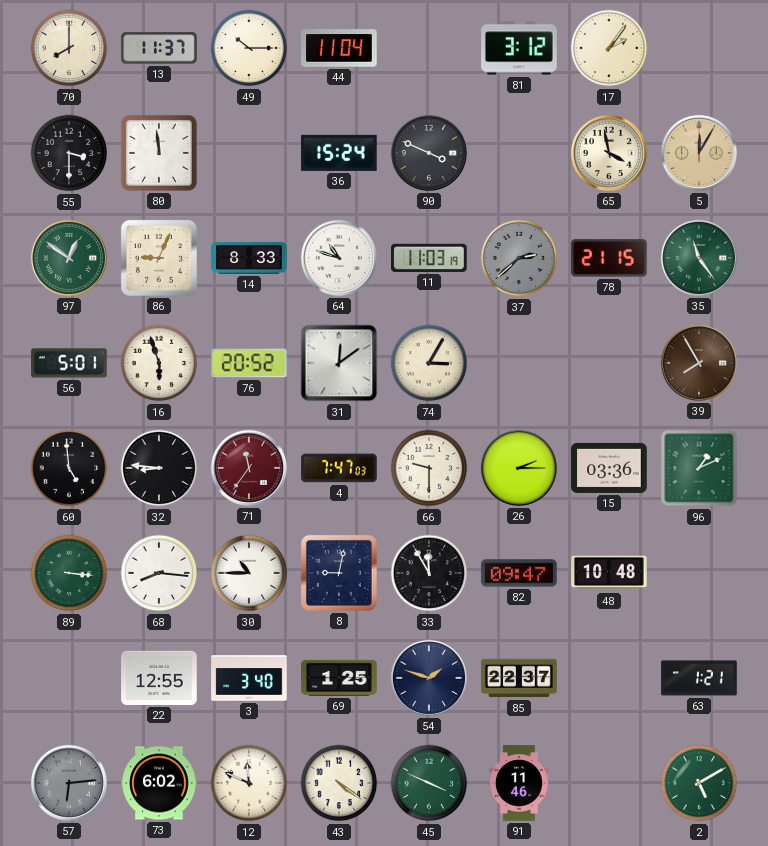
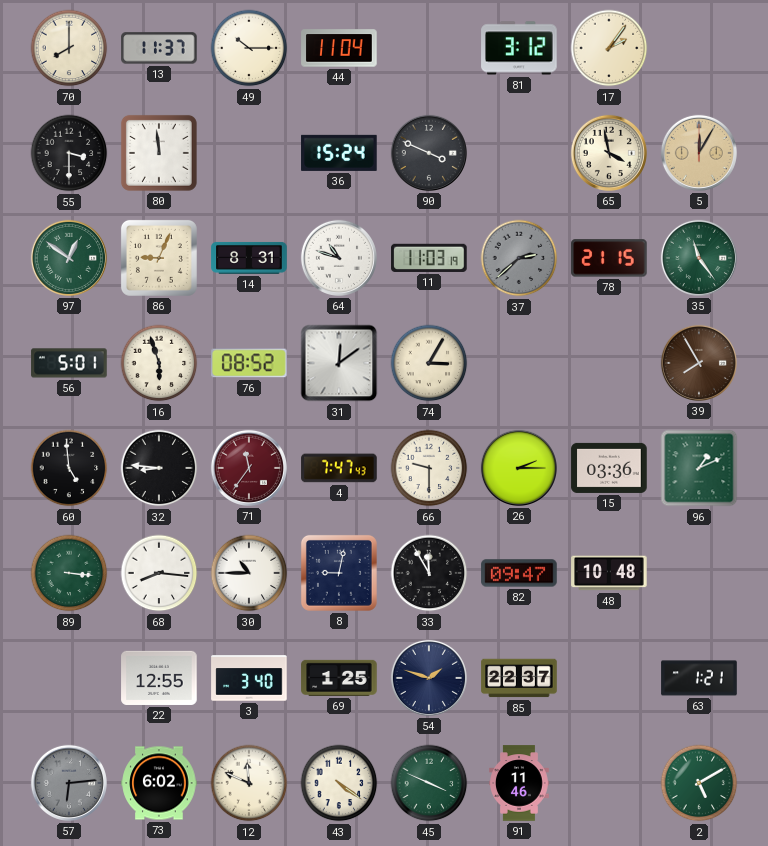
14: 8:33 -> 8:31 (249, 258)
76: 20:52 -> 08:52 (249, 363)
4: 7:47:03 -> 7:47:43 (339, 468)
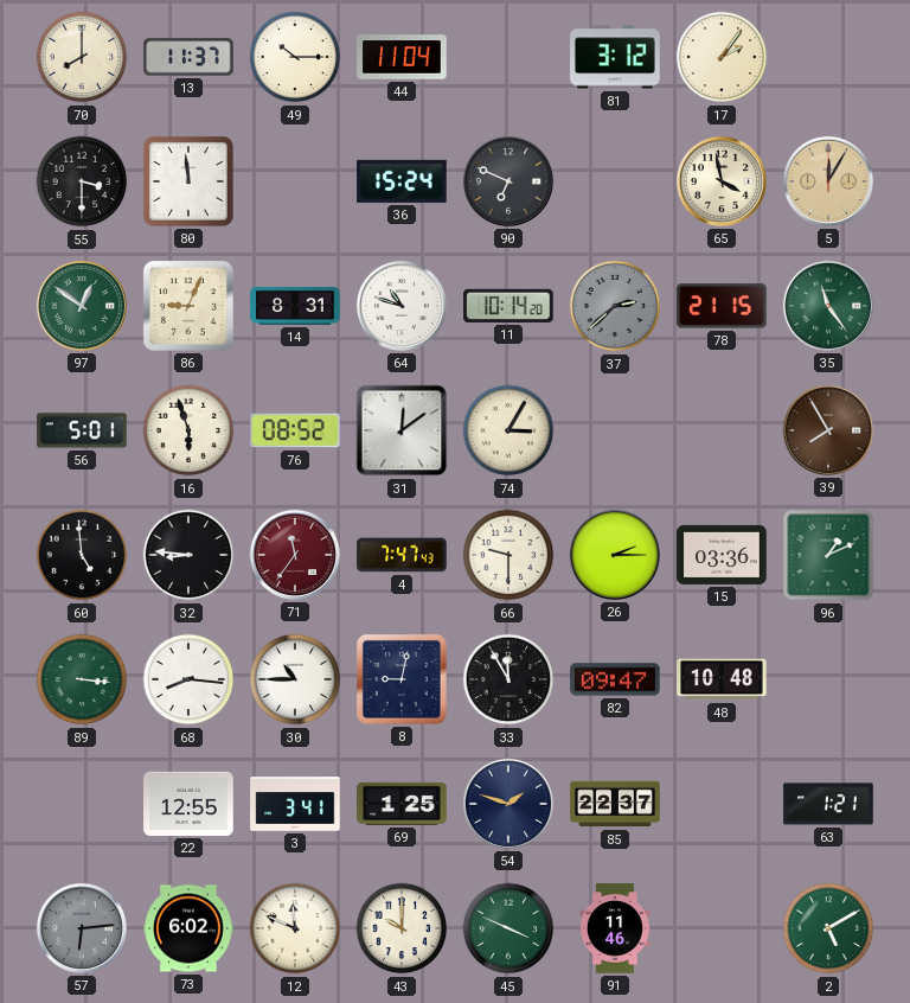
90: 3:49 -> 6:49 (508, 181)
11: 11:03 -> 10:14 (508, 306)
3: 3:40 -> 3:41 (295, 804)
43: 4:21 -> 10:00 (402, 928)
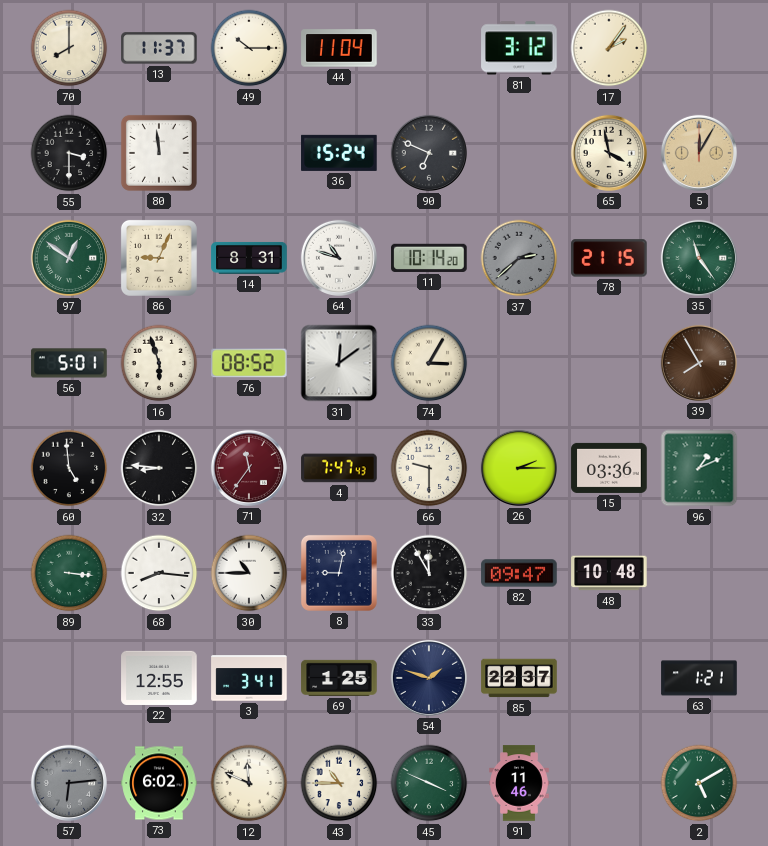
43: 10:00 -> 10:45 (339, 783)
